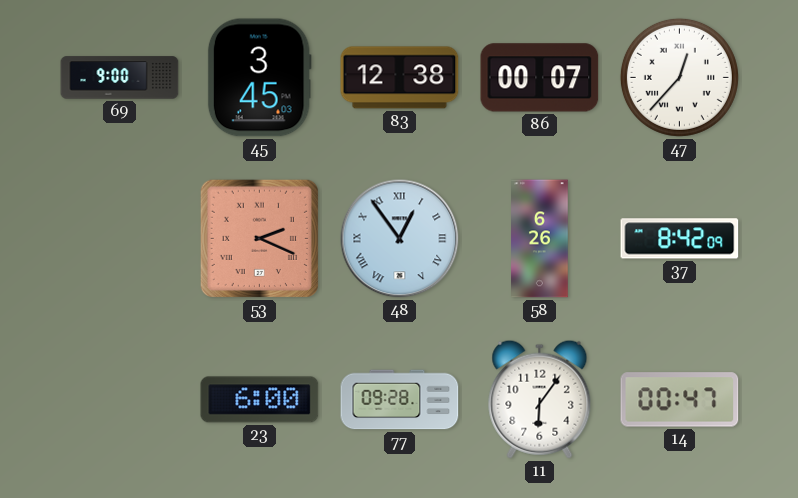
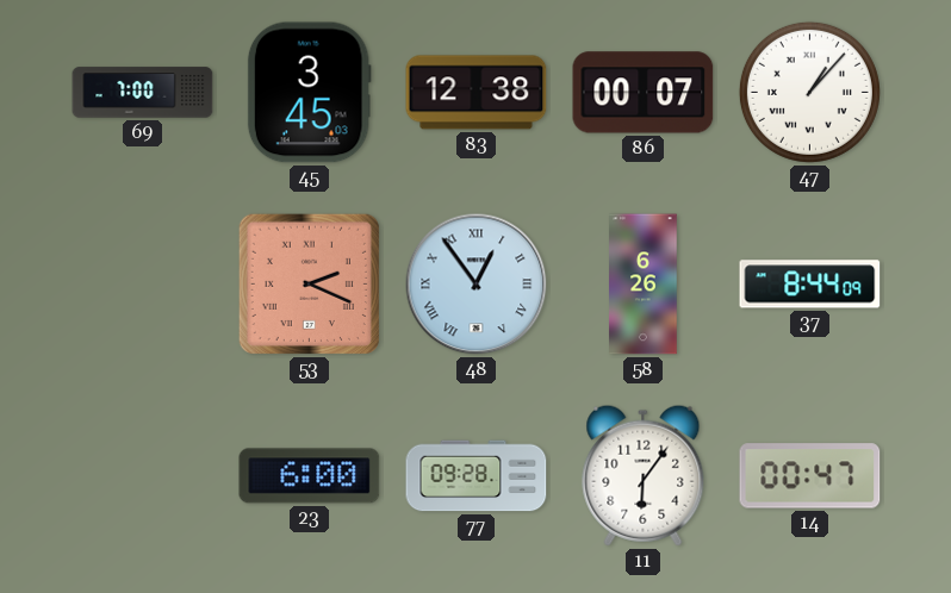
69: 9:00 -> 7:00 (143, 93)
47: 12:37 -> 1:07 (809, 92)
37: 8:42 -> 8:44 (810, 285)
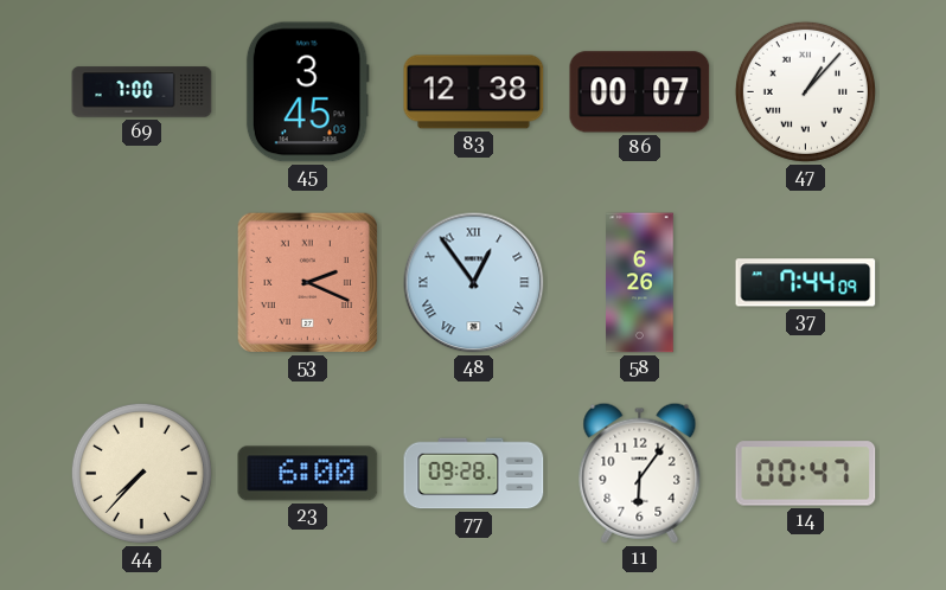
37: 8:44 -> 7:44 (806, 283)
44: none -> 7:37 (141, 473)
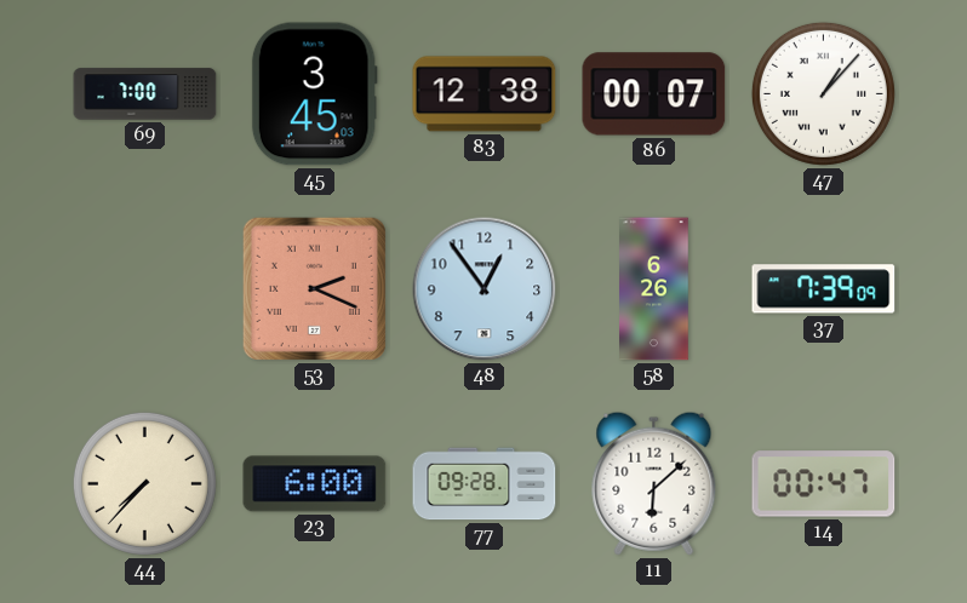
48 numerals: Roman -> Arabic (485, 289)
37: 7:44 -> 7:39 (824, 289)
11: 6:06 -> 6:08 (654, 483)
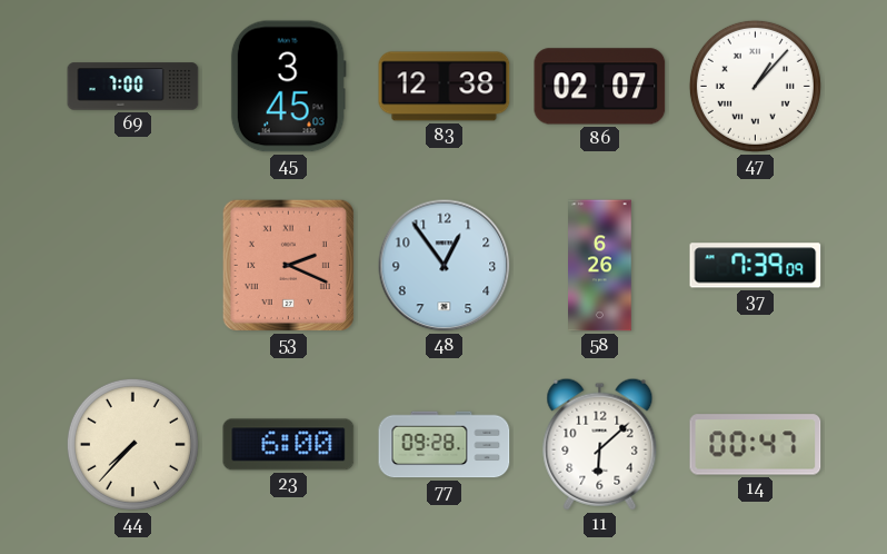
86: 00:07 -> 02:07 (600, 87)
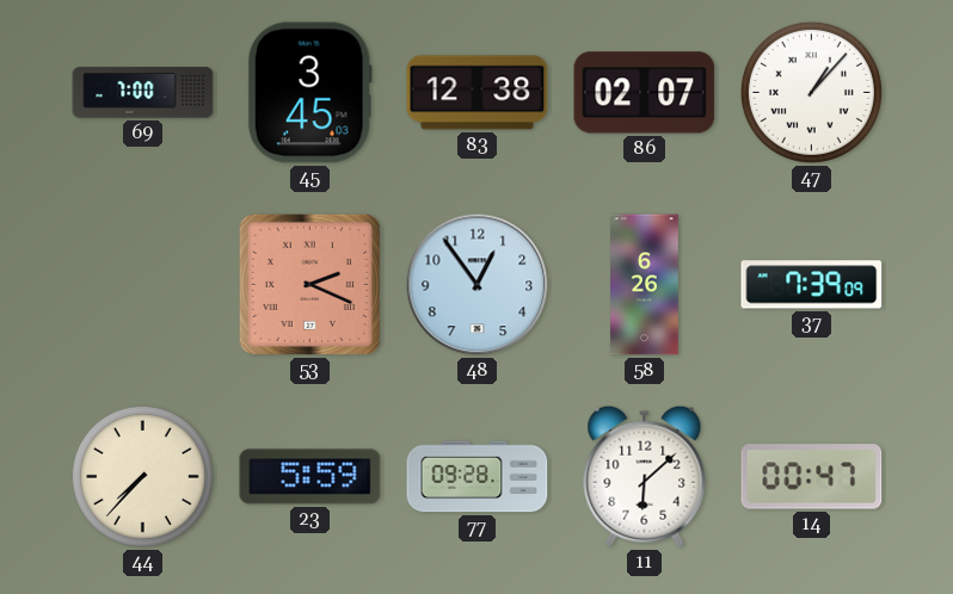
23: 6:00 -> 5:59 (311, 477)
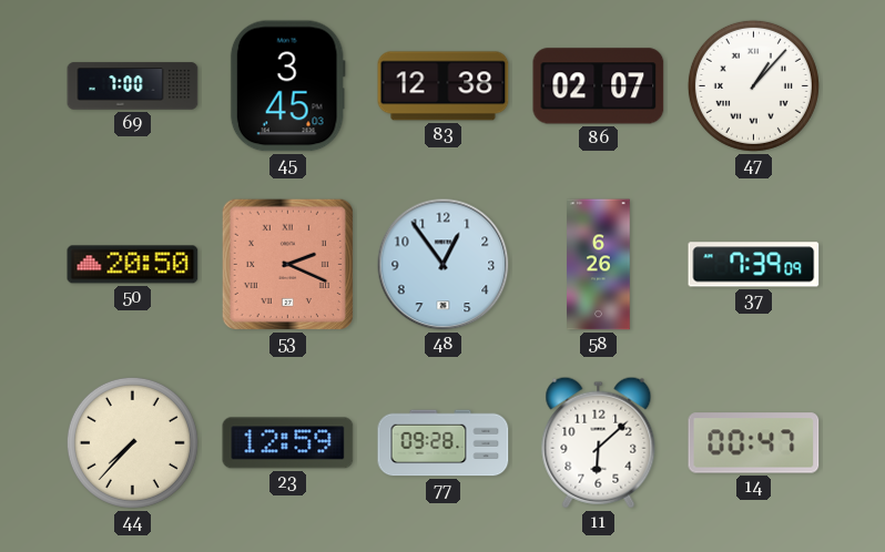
50: none -> 20:50 (133, 265)
23: 5:59 -> 12:59 (288, 443)
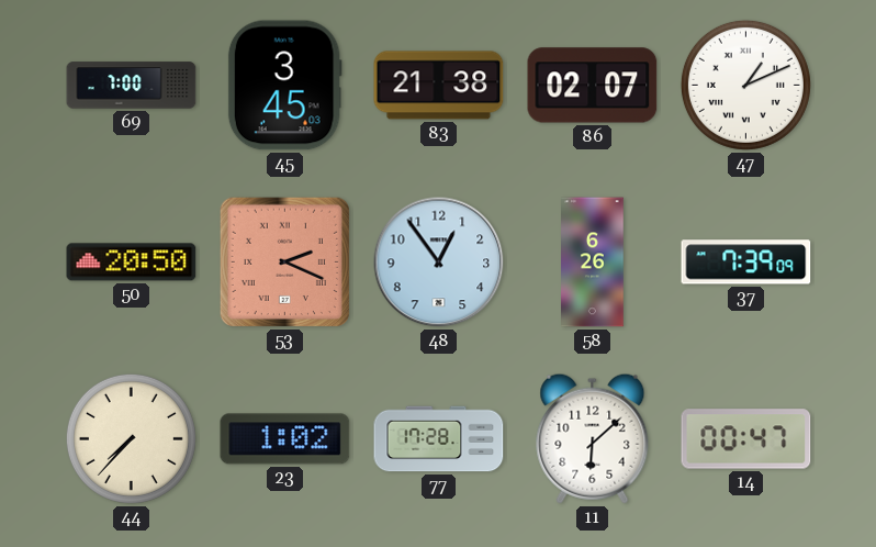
83: 12:38 -> 21:38 (439, 86)
47: 1:07 -> 1:11 (745, 85)
23: 12:59 -> 1:02 (285, 439)
77: 09:28 -> 17:28 (439, 439)
